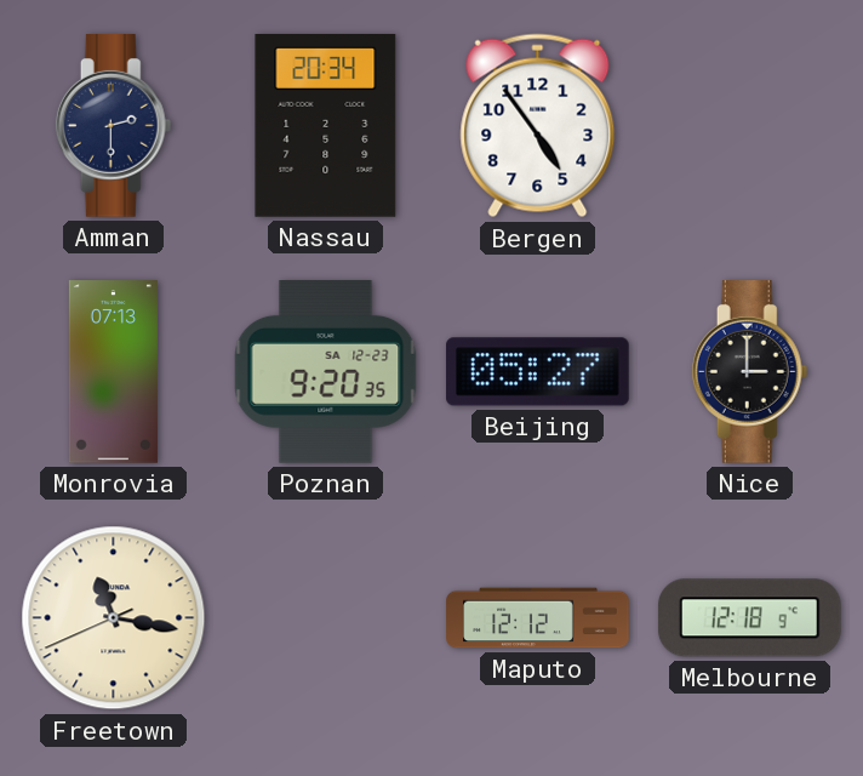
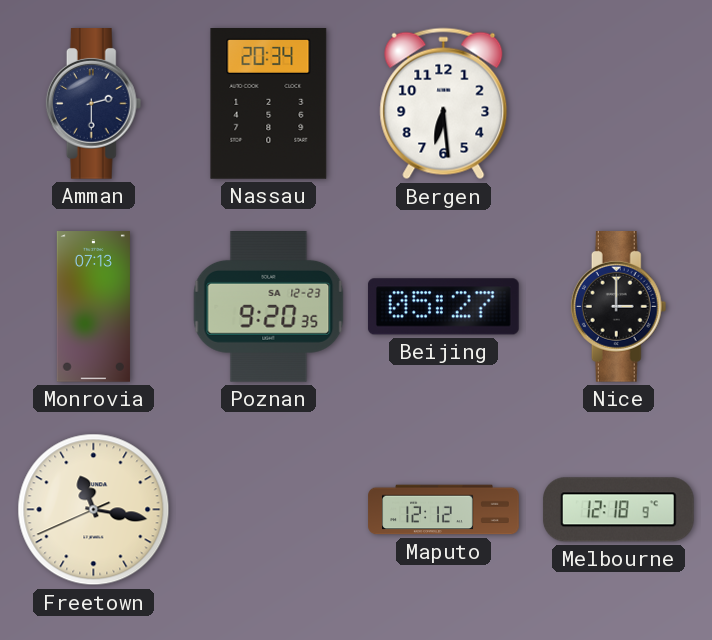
Bergen: 4:54 -> 6:29 (444, 104)
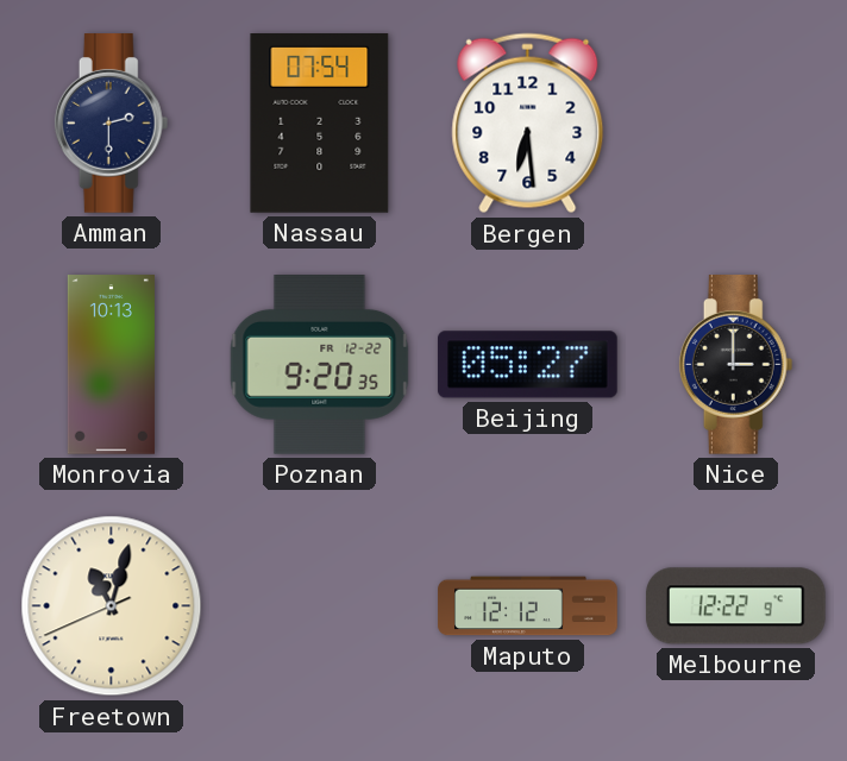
Nassau: 20:34 -> 07:54 (320, 124)
Monrovia: 07:13 -> 10:13 (111, 365)
Poznan date: SA 12-23 -> FR 12-22 (320, 365)
Freetown: 11:16 -> 11:02 (112, 606)
Melbourne: 12:18 -> 12:22 (736, 606)
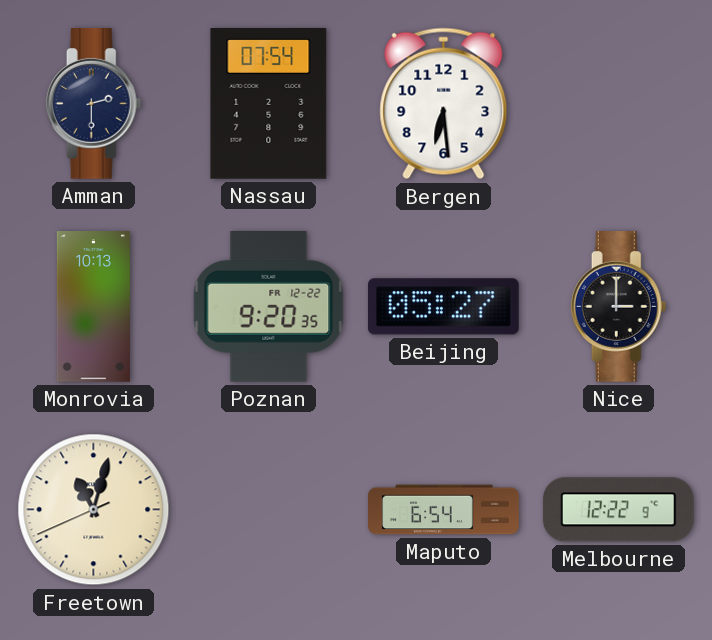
Maputo: 12:12 -> 6:54 (444, 510)
